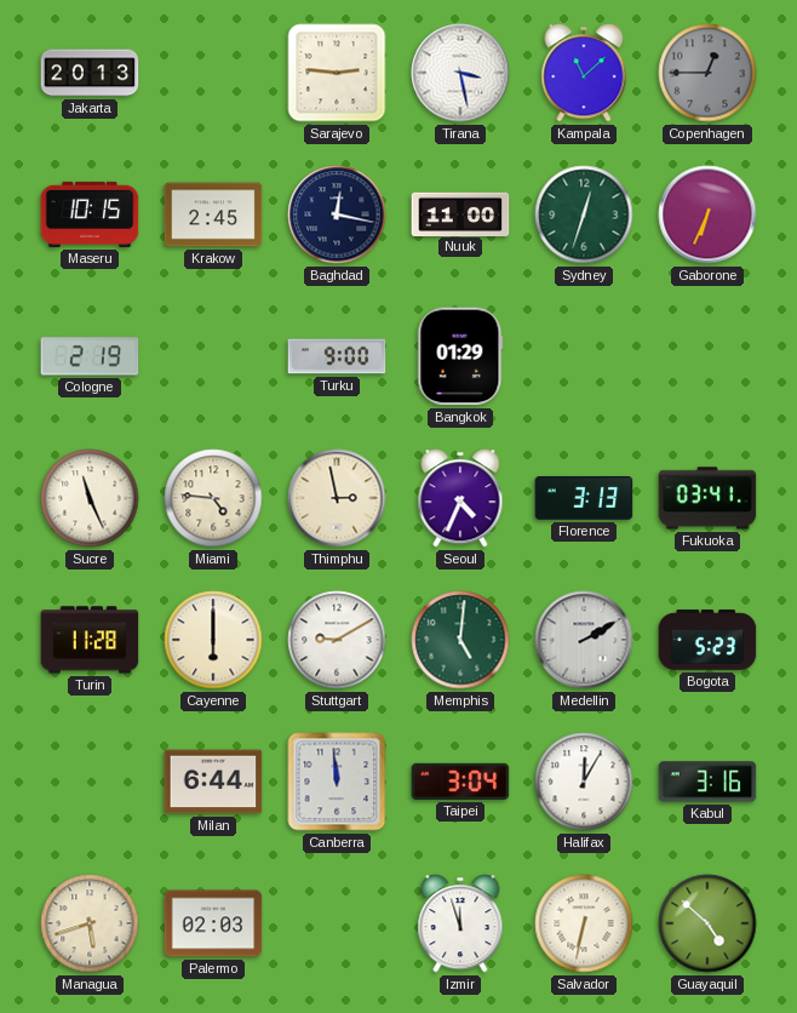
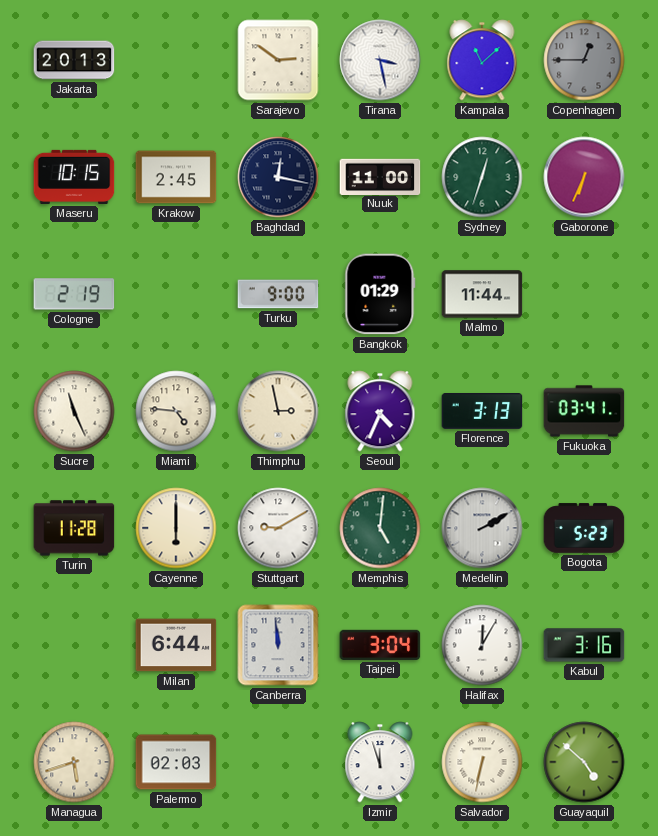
Sarajevo: 2:46 -> 2:51 (278, 60)
Malmo: none -> 11:44 (482, 294)
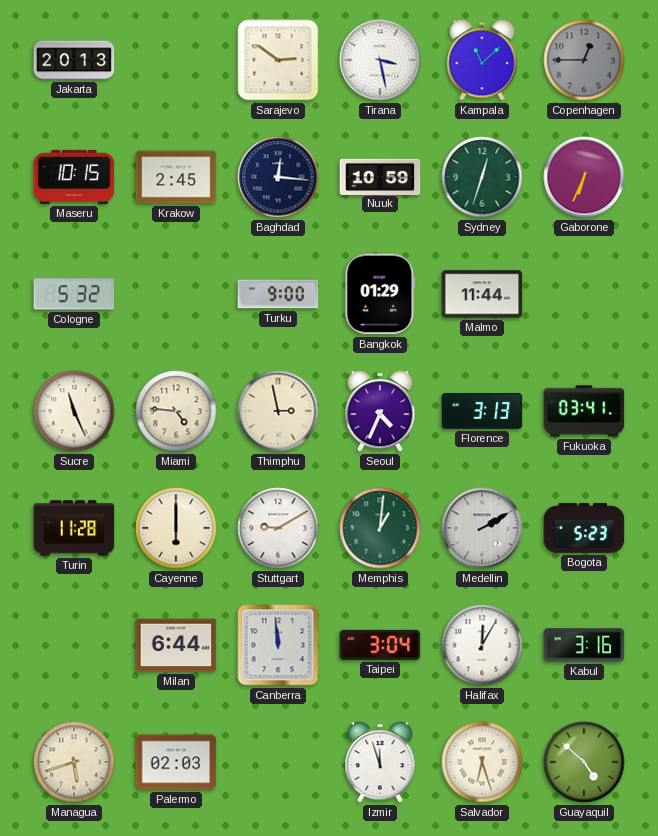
Baghdad: 12:17 -> 12:16 (278, 177)
Nuuk: 11:00 -> 10:59 (380, 176)
Cologne: 2:19 -> 5:32 (74, 294)
Memphis: 5:01 -> 1:01 (380, 528)
Salvador: 6:32 -> 6:27 (482, 762)
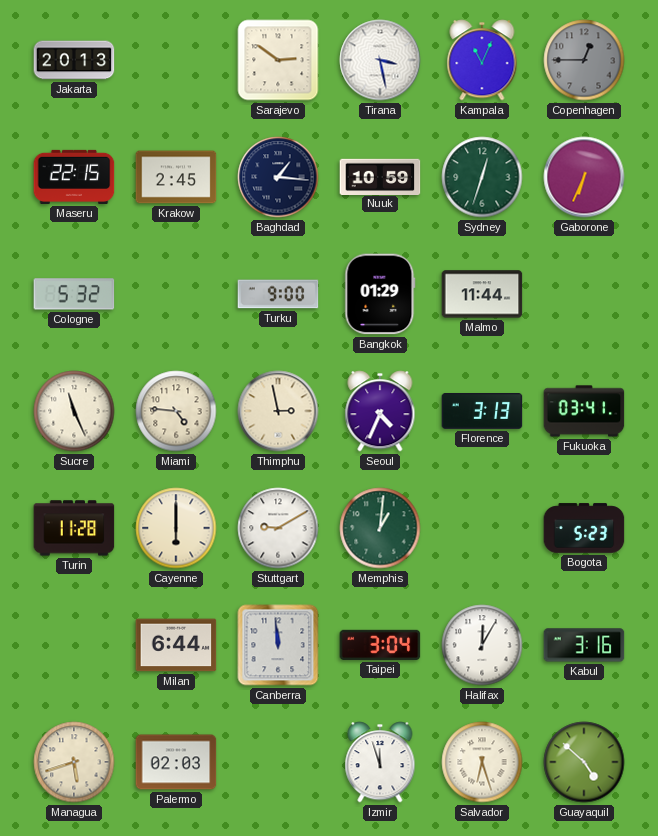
Kampala: 11:08 -> 11:04 (482, 60)
Maseru: 10:15 -> 22:15 (74, 177)
Baghdad: 12:16 -> 1:16 (278, 177)
Medellin: 2:10 -> none (482, 528)
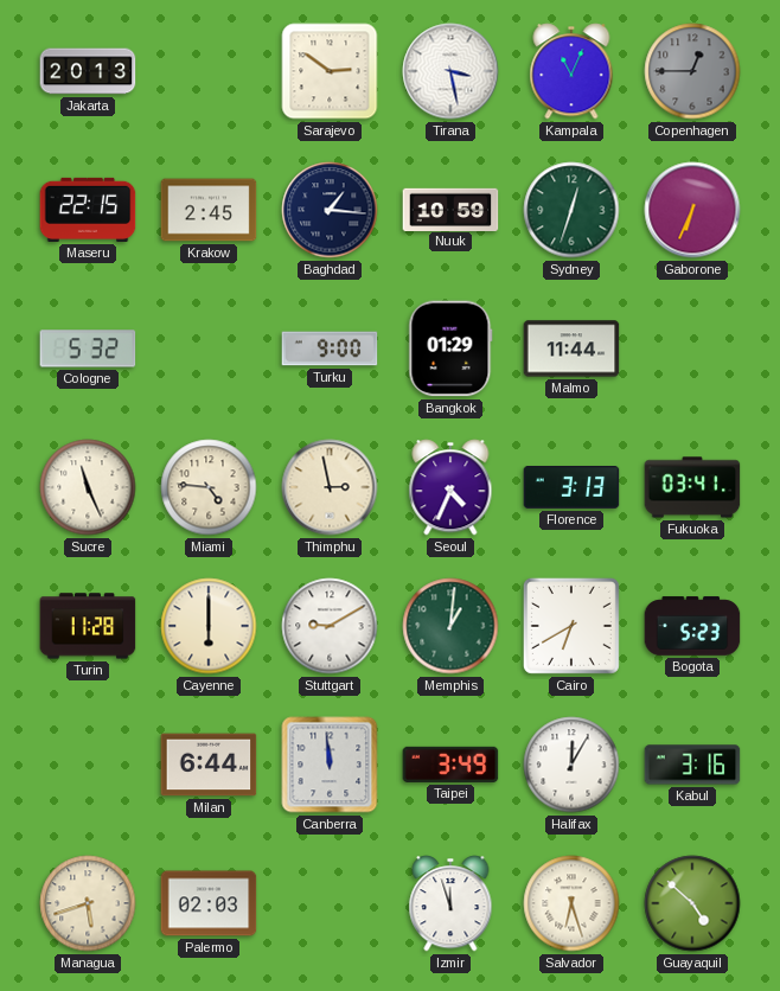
Cairo: none -> 6:40 (571, 626)
Taipei: 3:04 -> 3:49 (450, 765)
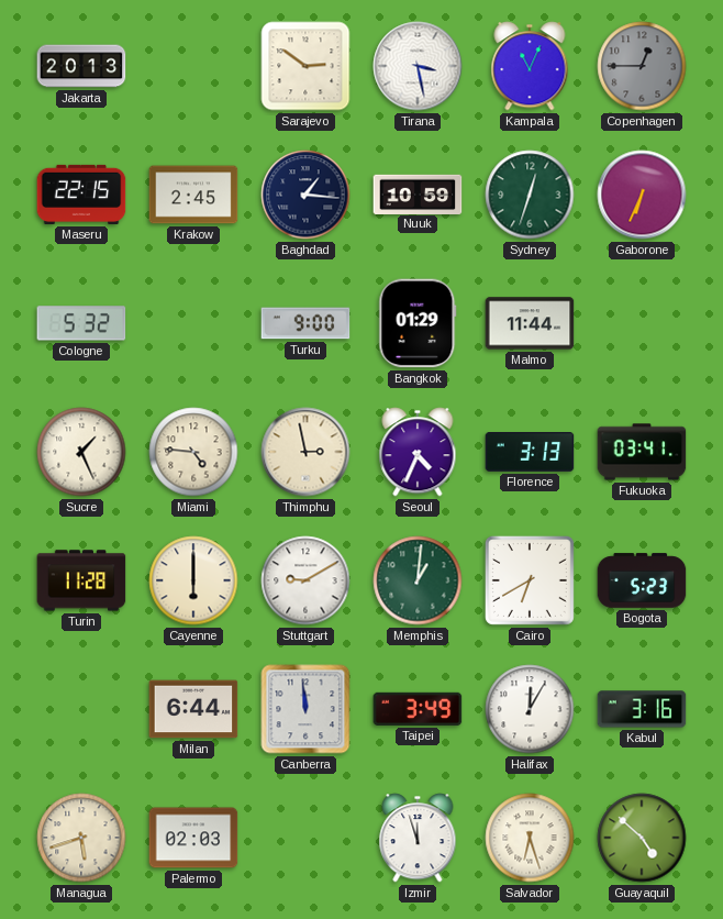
Sucre: 11:26 -> 1:26 (81, 452)
